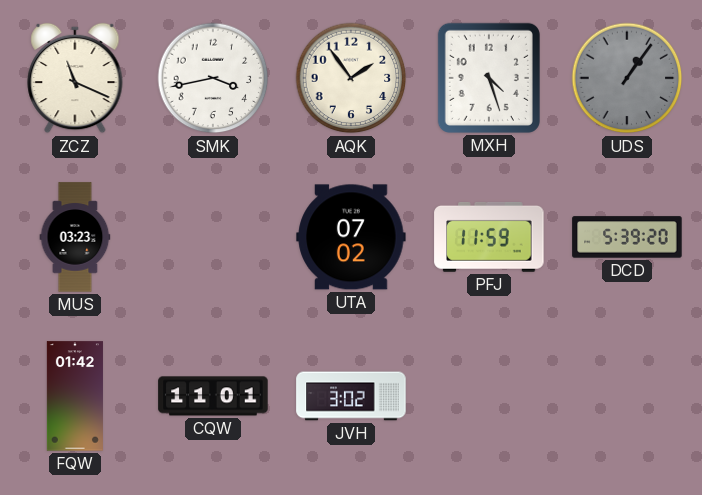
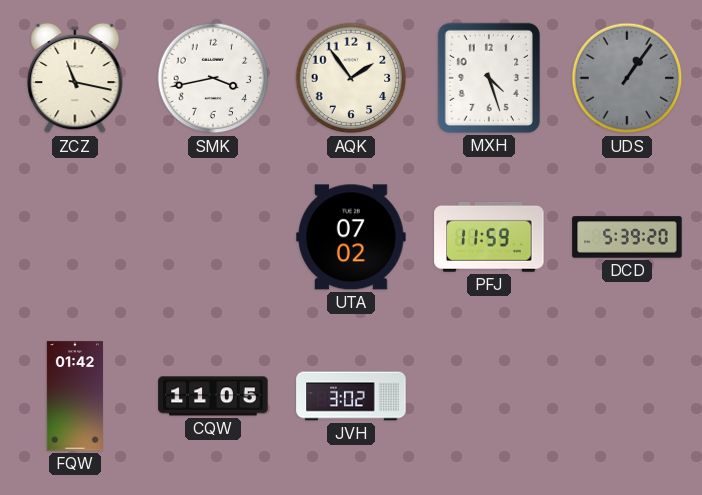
ZCZ: 11:19 -> 11:17 (75, 78)
MUS: 03:23 -> none (75, 237)
CQW: 11:01 -> 11:05 (213, 396)
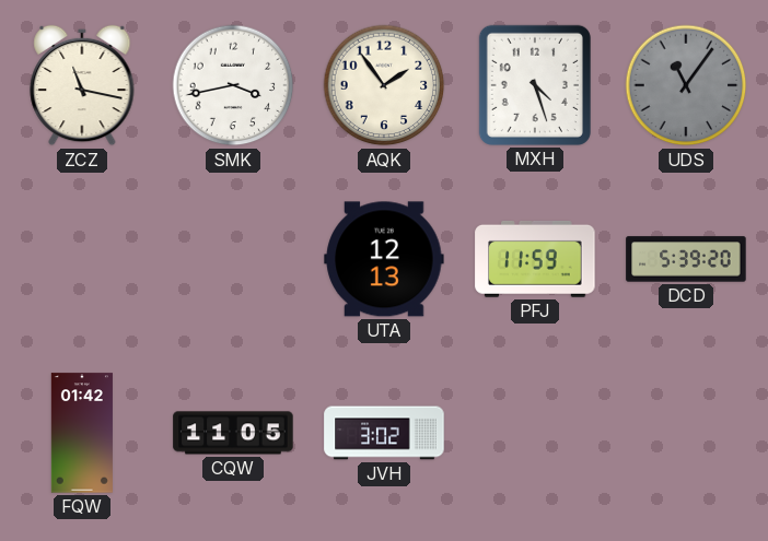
UDS: 1:06 -> 11:06 (686, 85)
UTA: 07:02 -> 12:13 (384, 259)
